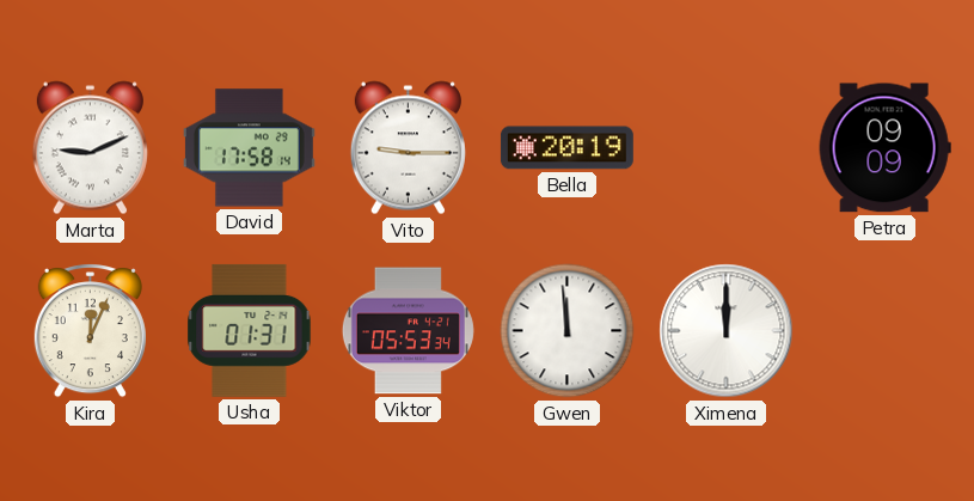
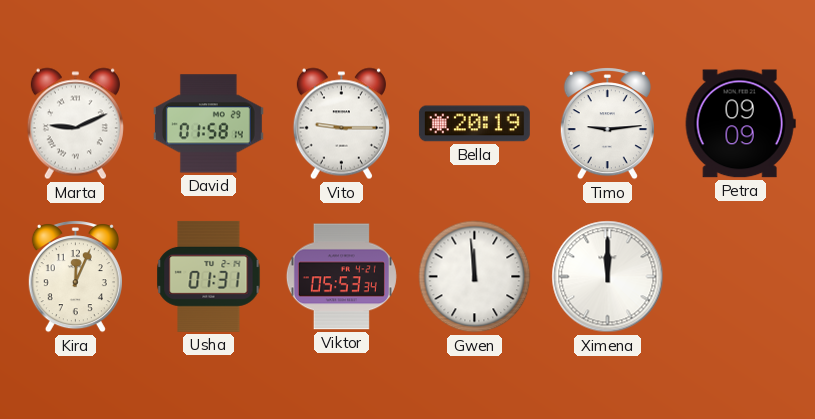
David: 17:58 -> 01:58 (208, 124)
Timo: none -> 9:14 (607, 124)
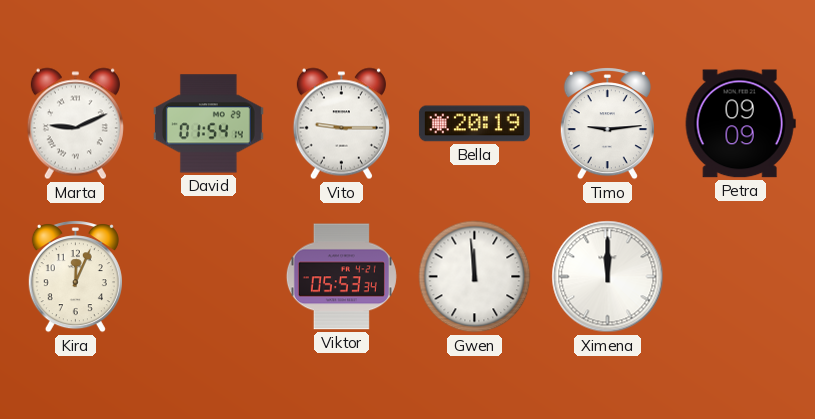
David: 01:58 -> 01:54 (208, 124)
Usha: 01:31 -> none (209, 276)
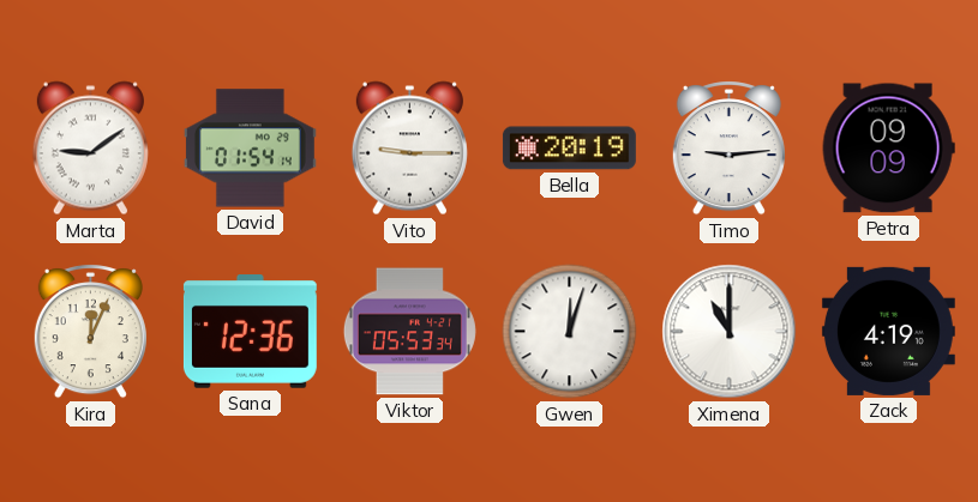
Marta: 9:11 -> 9:09 (90, 149)
Sana: none -> 12:36 (250, 332)
Gwen: 11:59 -> 12:03 (570, 332)
Ximena: 12:00 -> 11:00 (730, 332)
Zack: none -> 4:19 (888, 331)
